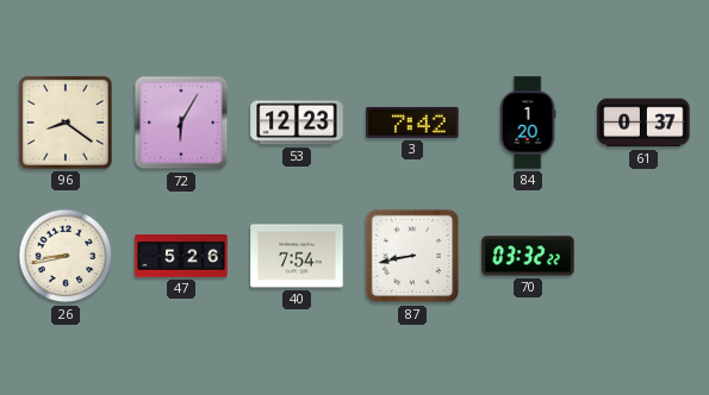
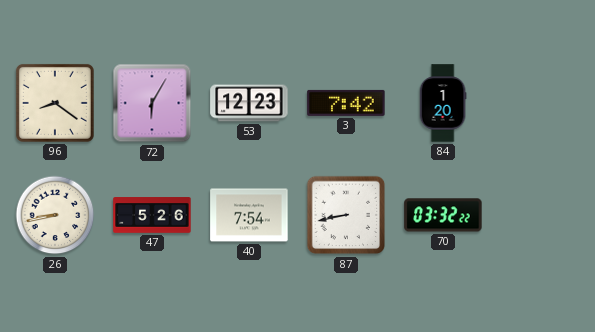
61: 0:37 -> none (643, 123)
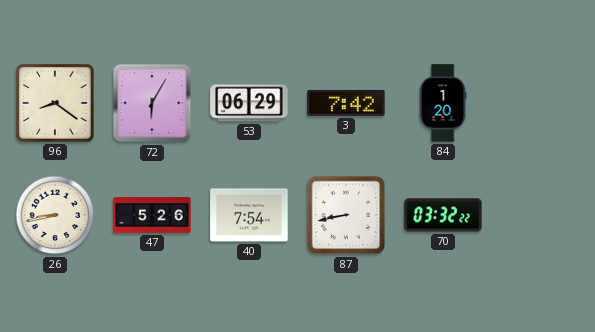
53: 12:23 -> 06:29 (249, 103)
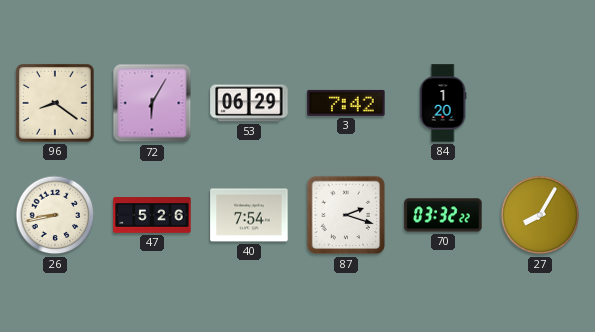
87: 8:43 -> 2:18 (346, 215)
27: none -> 8:05 (540, 215)
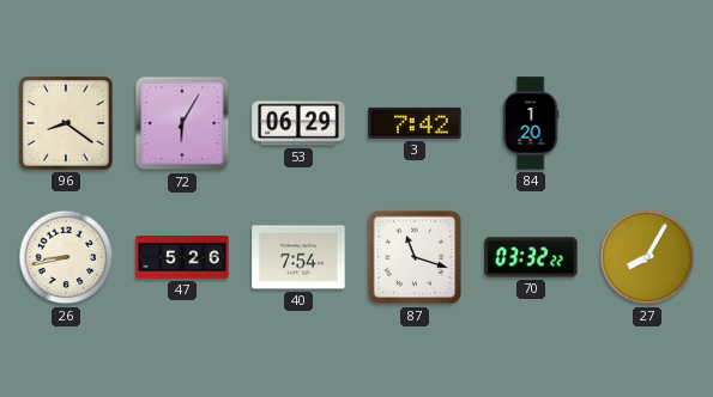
87: 2:18 -> 11:18 (415, 257)
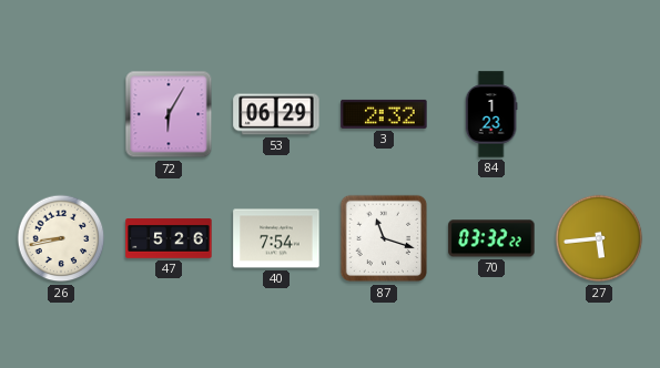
96: 8:21 -> none (66, 123)
3: 7:42 -> 2:32 (384, 114)
84: 1:20 -> 1:23 (491, 114)
27: 8:05 -> 5:44 (599, 238)
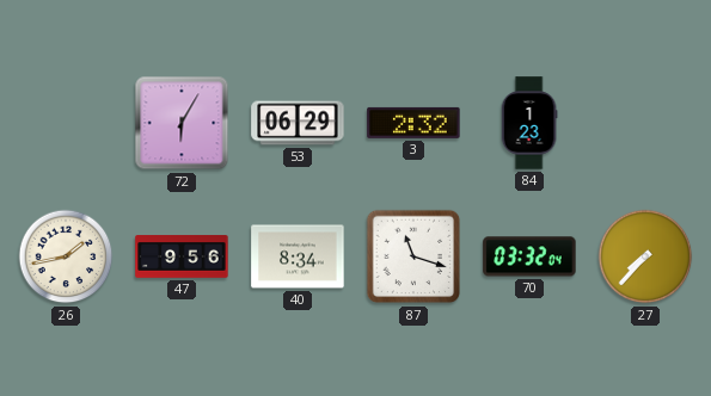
26: 8:43 -> 1:43 (66, 256)
47: 5:26 -> 9:56 (182, 256)
40: 7:54 -> 8:34 (298, 256)
70: 03:32:22 -> 03:32:04 (529, 256)
27: 5:44 -> 7:37 (645, 256)
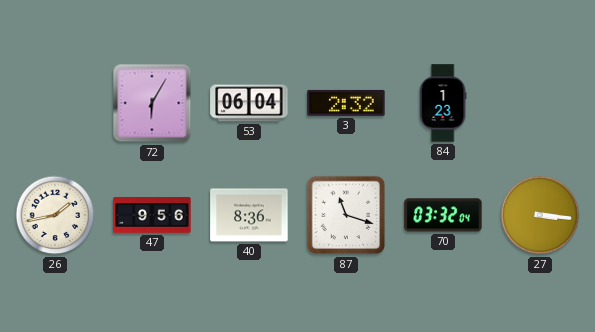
53: 06:29 -> 06:04 (249, 103)
40: 8:34 -> 8:36 (249, 215)
27: 7:37 -> 3:16 (540, 215)
